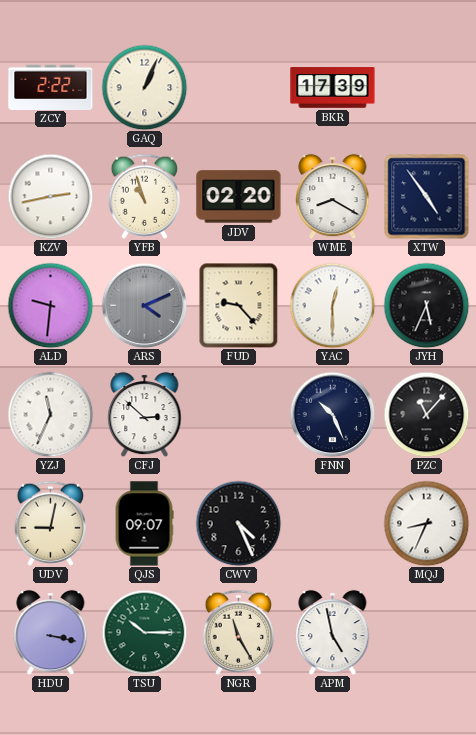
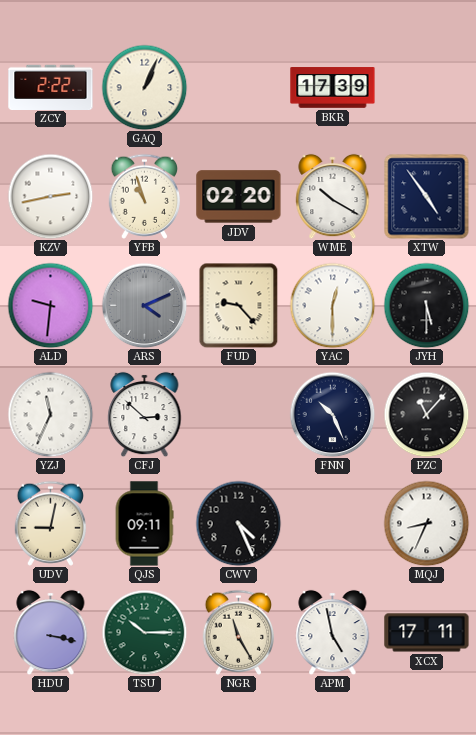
WME: 8:20 -> 10:20 (333, 196)
JYH: 5:34 -> 5:30 (426, 305)
QJS: 09:07 -> 09:11 (144, 524)
XCX: none -> 17:11 (427, 633)
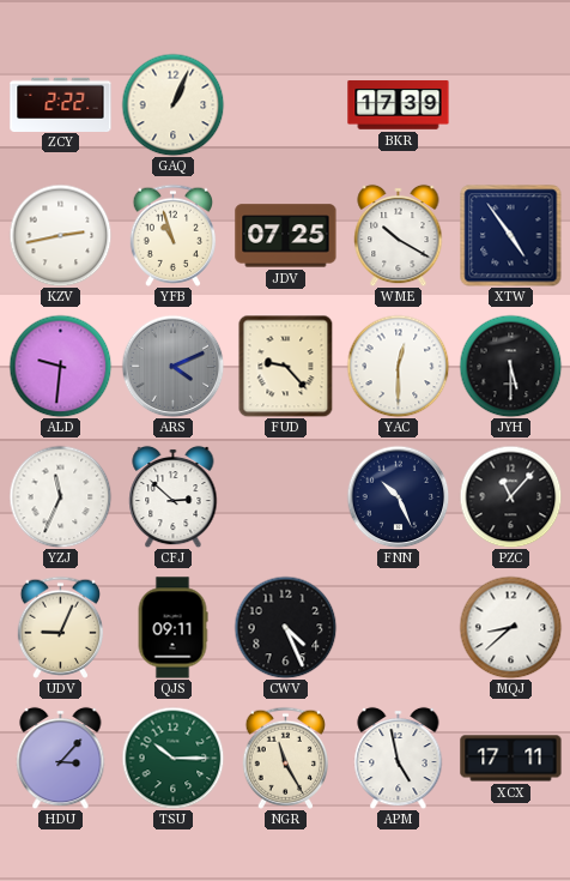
JDV: 02:20 -> 07:25 (286, 236)
UDV: 9:02 -> 9:04 (60, 627)
MQJ: 8:34 -> 8:38 (510, 627)
HDU: 3:17 -> 3:07 (61, 758)
